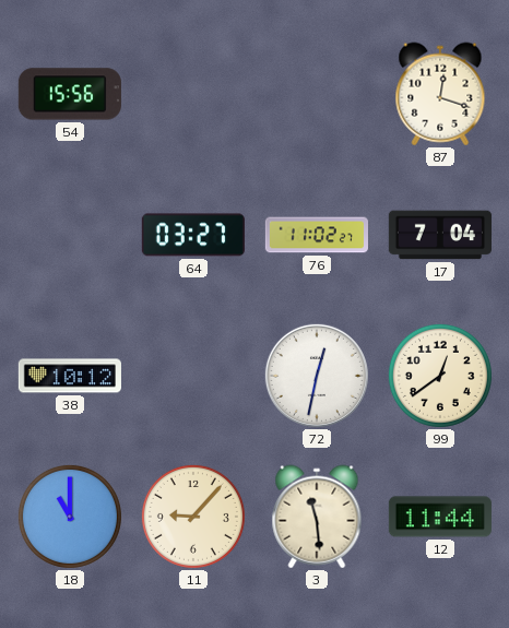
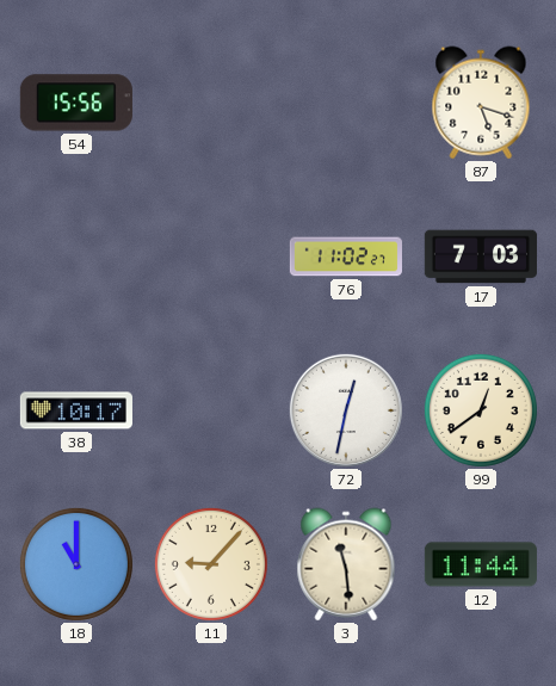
87: 12:18 -> 5:18 (481, 103)
64: 03:27 -> none (193, 235)
17: 7:04 -> 7:03 (481, 257)
38: 10:12 -> 10:17 (76, 410)
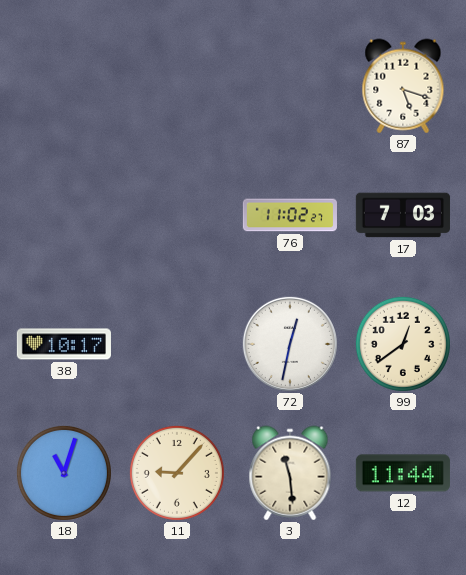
54: 15:56 -> none (76, 103)
18: 11:00 -> 11:03 (64, 473)
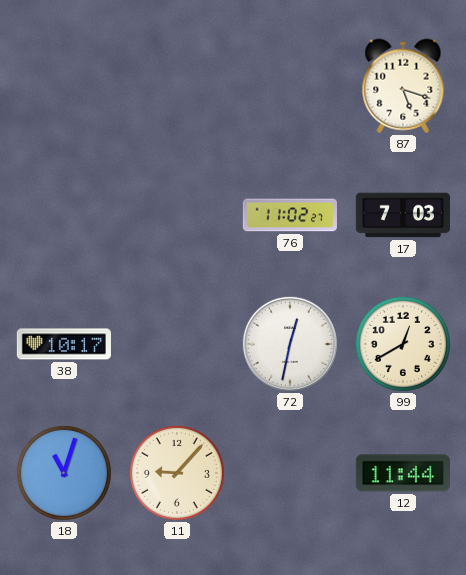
99: 12:39 -> 12:40 (403, 344)
3: 11:29 -> none (290, 473)
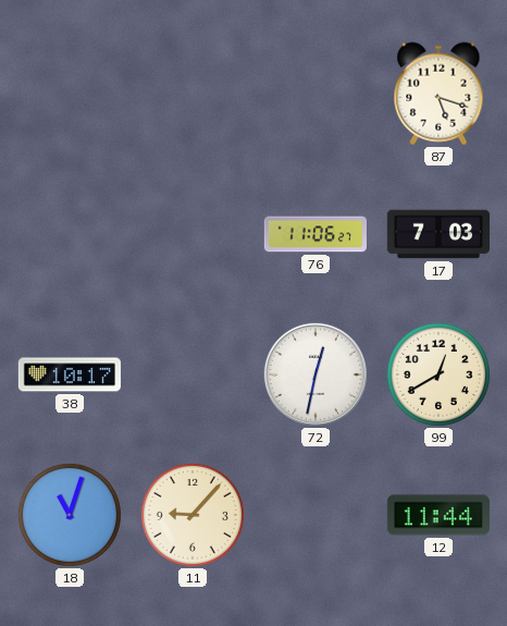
76: 11:02 -> 11:06 (316, 234)
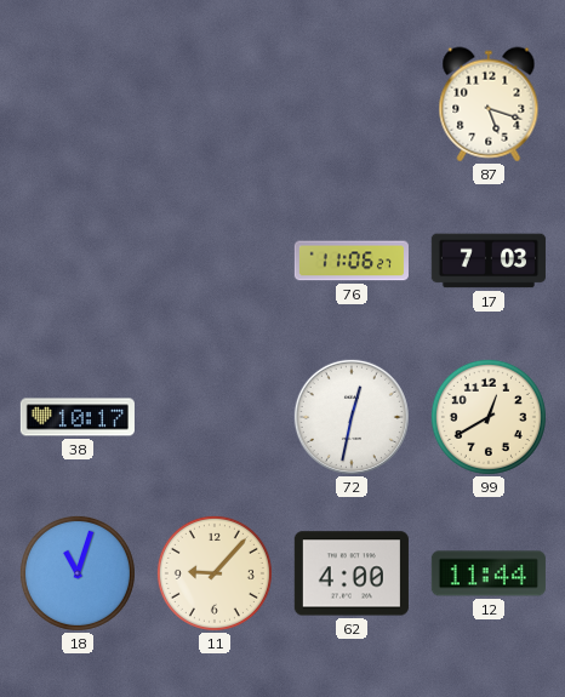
62: none -> 4:00 (352, 573)
